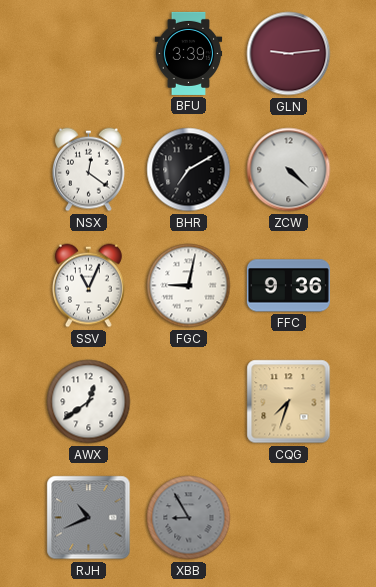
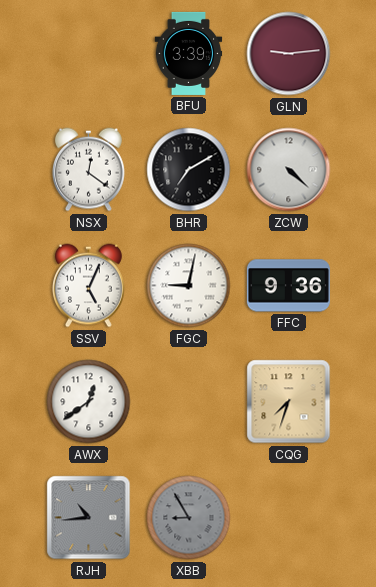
SSV: 11:04 -> 5:04 (88, 286)
RJH: 10:41 -> 10:44 (89, 518)
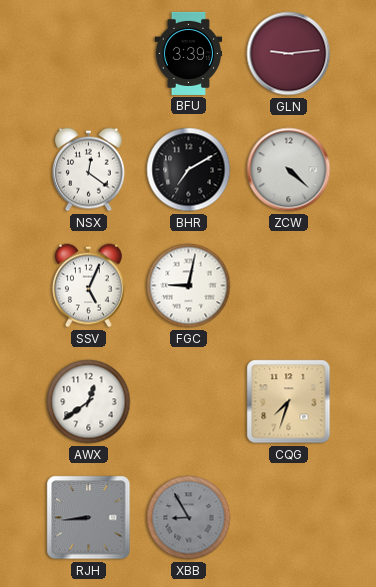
FFC: 9:36 -> none (288, 286)
RJH: 10:44 -> 8:44 (89, 518)
